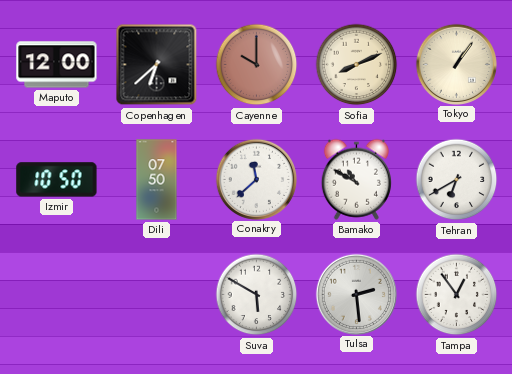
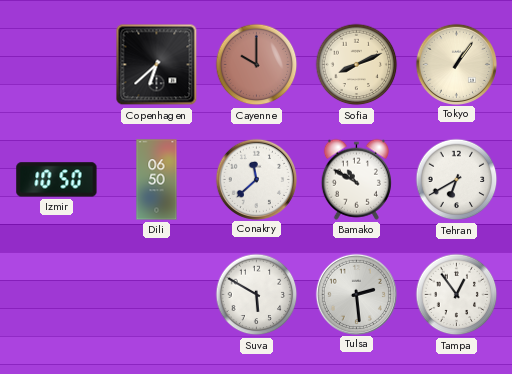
Maputo: 12:00 -> none (57, 65)
Dili: 07:50 -> 06:50 (157, 180)
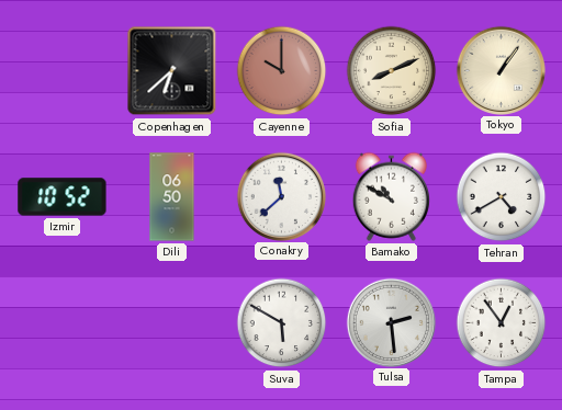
Izmir: 10:50 -> 10:52 (63, 197)
Tehran: 6:40 -> 4:40 (502, 197)
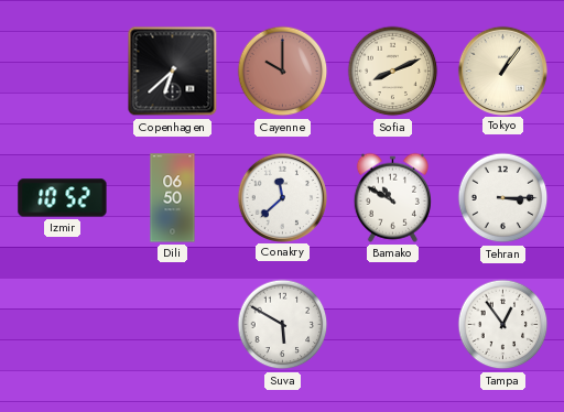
Tehran: 4:40 -> 3:15 (503, 198)
Tulsa: 2:29 -> none (391, 322)
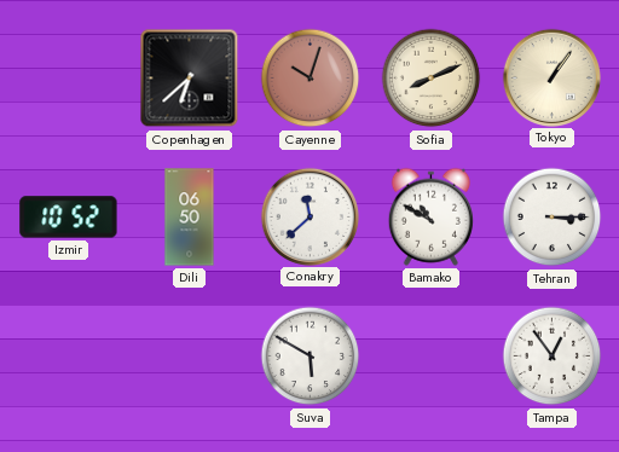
Cayenne: 10:00 -> 10:03 (311, 79)
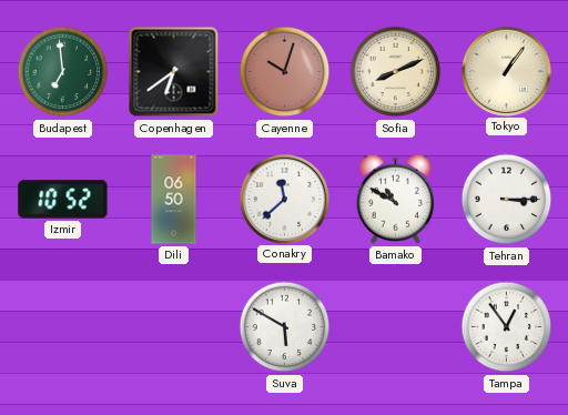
Budapest: none -> 6:59 (63, 72)
Copenhagen: 6:38 -> 6:39 (174, 72)
